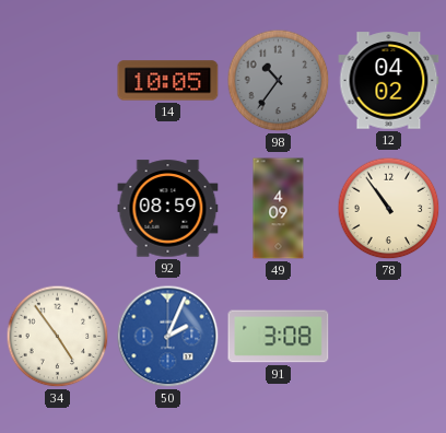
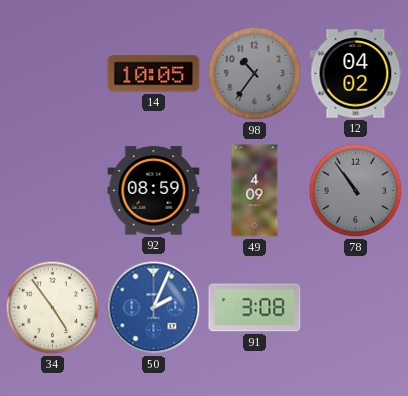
78 dial: cream -> grey (356, 191)
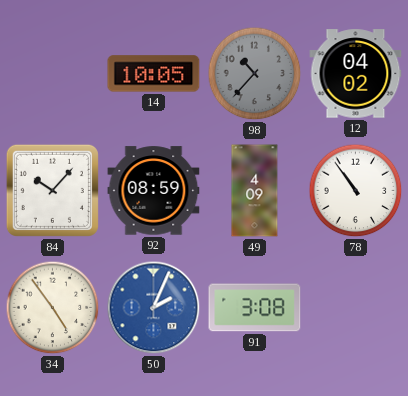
98: 10:36 -> 10:37 (255, 74)
84: none -> 10:07 (52, 190)
78 dial: grey -> white (356, 191)
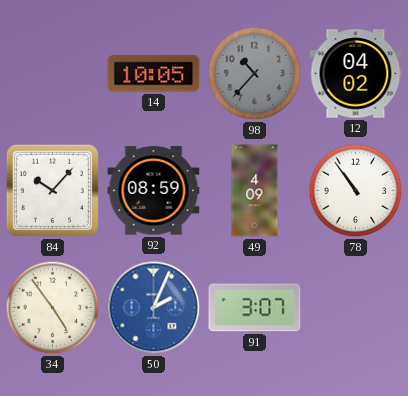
91: 3:08 -> 3:07 (255, 308)
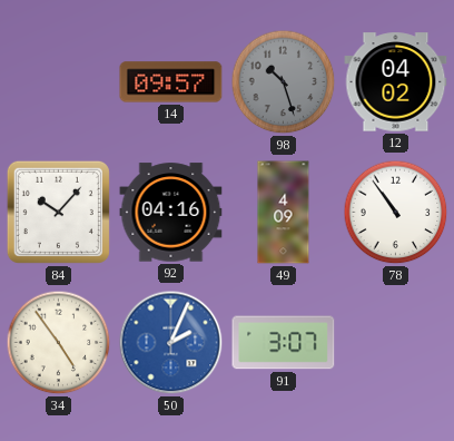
14: 10:05 -> 09:57 (171, 82)
98: 10:37 -> 10:27 (284, 82)
92: 08:59 -> 04:16 (171, 213)
